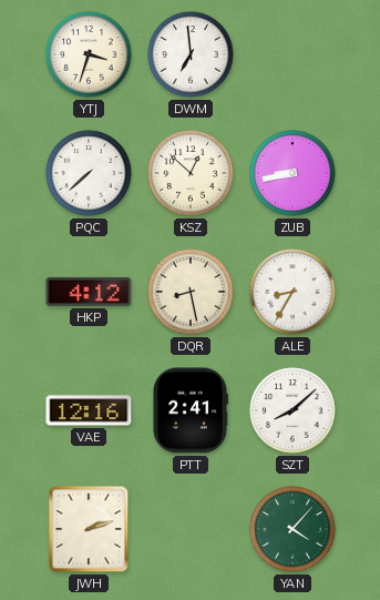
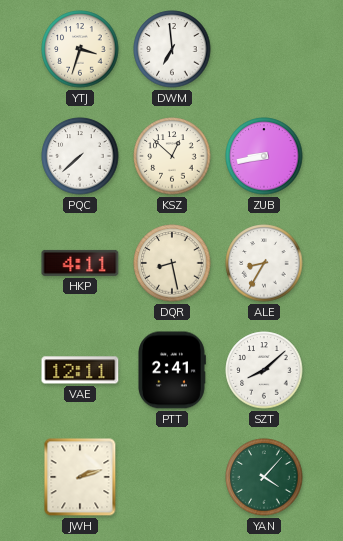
HKP: 4:12 -> 4:11 (80, 263)
VAE: 12:16 -> 12:11 (80, 370)
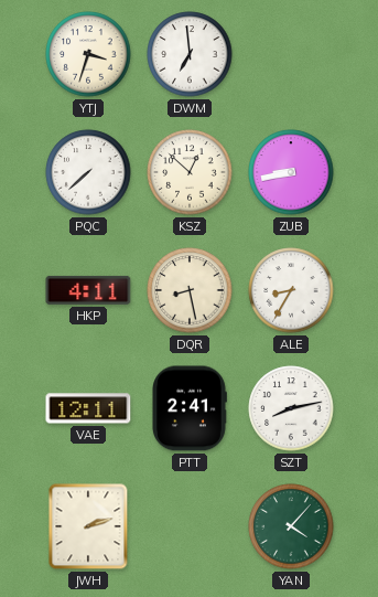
SZT: 8:08 -> 8:13 (291, 408)
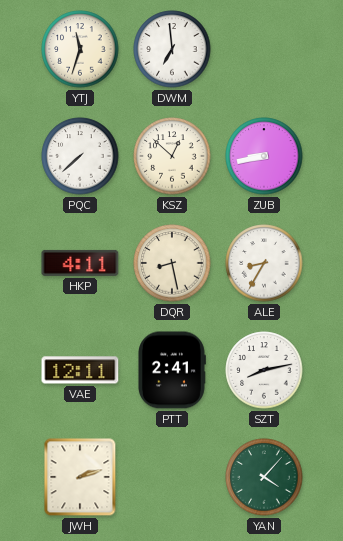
YTJ: 3:33 -> 11:33 (80, 49)
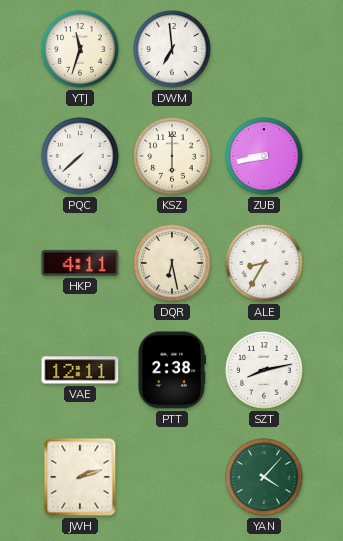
KSZ: 12:52 -> 6:00 (172, 156)
DQR: 8:28 -> 6:28 (172, 263)
PTT: 2:41 -> 2:38 (172, 370)
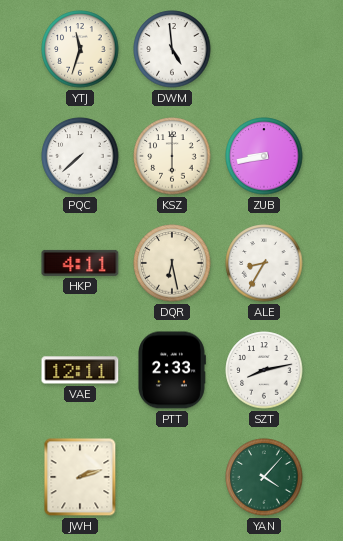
DWM: 6:59 -> 4:59 (172, 49)
PTT: 2:38 -> 2:33 (172, 370)
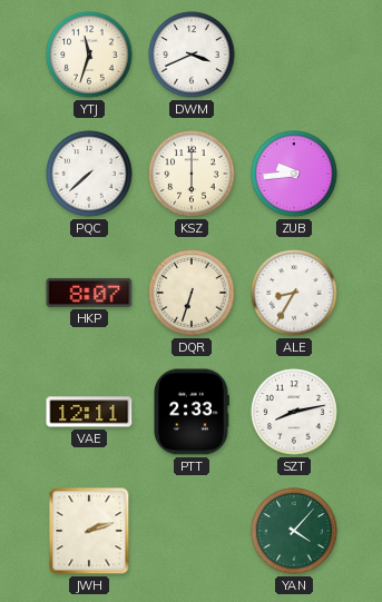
DWM: 4:59 -> 3:41 (192, 55)
ZUB: 8:43 -> 9:44 (294, 174)
HKP: 4:11 -> 8:07 (89, 293)
DQR: 6:28 -> 6:33 (192, 293)
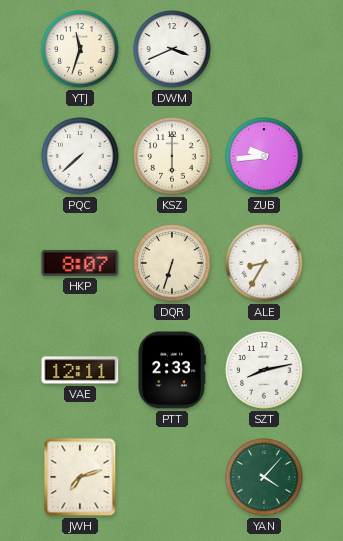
JWH: 2:12 -> 7:12 (80, 477)
